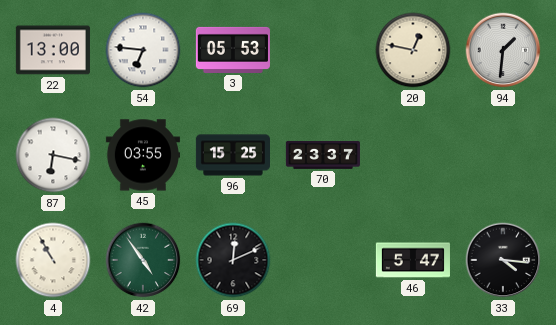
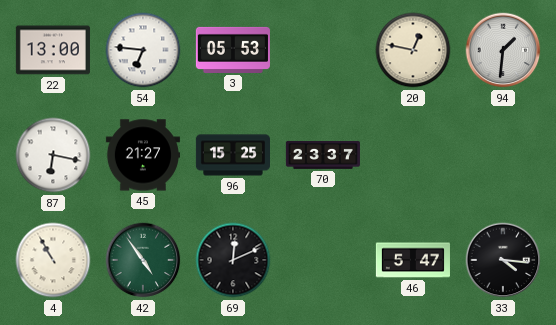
45: 03:55 -> 21:27 (143, 155)
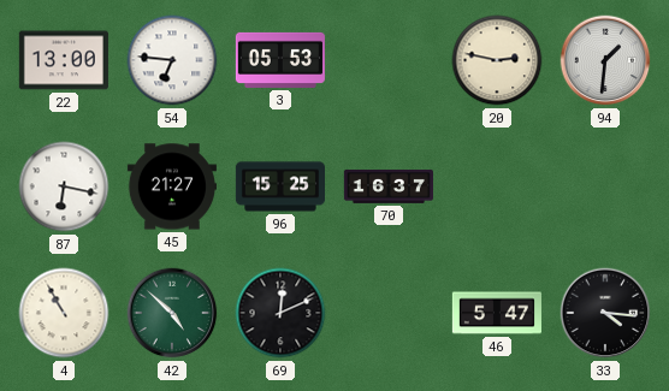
20: 12:47 -> 2:47 (497, 60)
70: 23:37 -> 16:37 (389, 186)
42: 4:54 -> 4:52 (172, 313)
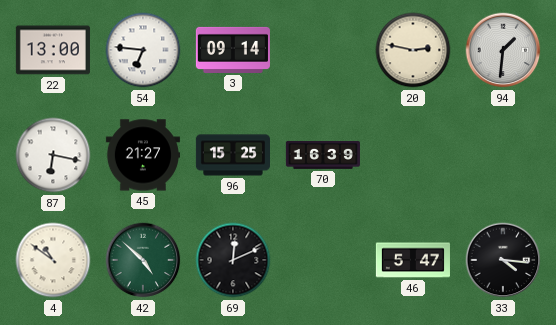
3: 05:53 -> 09:14 (233, 50)
70: 16:37 -> 16:39 (323, 155)
4: 10:55 -> 10:51 (53, 260)
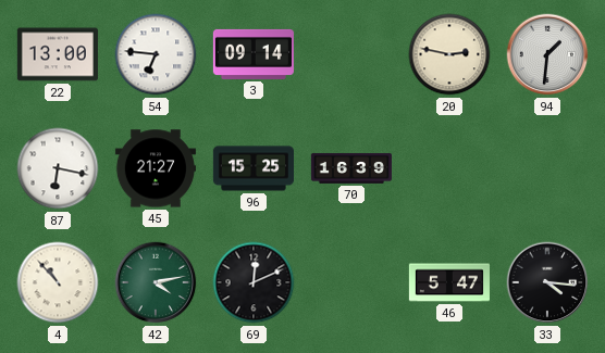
4: 10:51 -> 10:53 (58, 282)
42: 4:52 -> 4:13 (156, 282)
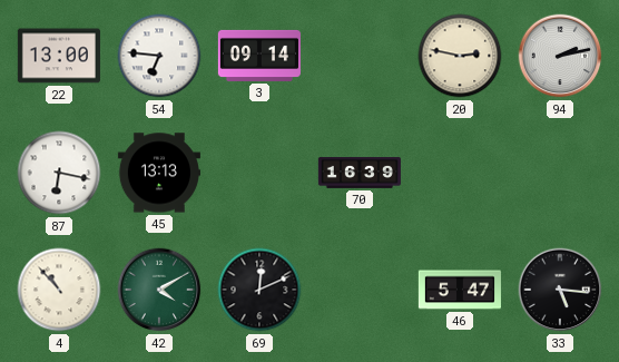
94: 1:31 -> 2:13 (560, 56)
45: 21:27 -> 13:13 (159, 173)
96: 15:25 -> none (252, 168)
42: 4:13 -> 4:10 (159, 290)
33: 4:16 -> 5:16 (560, 290)
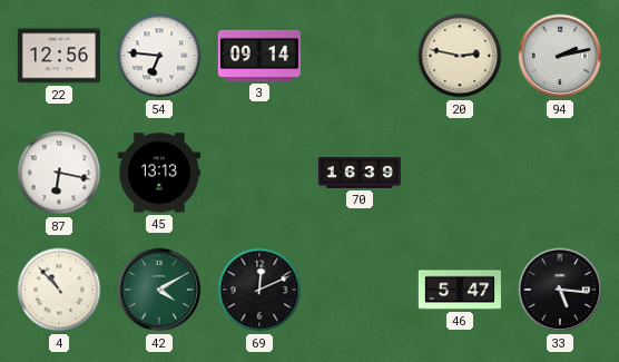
22: 13:00 -> 12:56 (59, 56)
